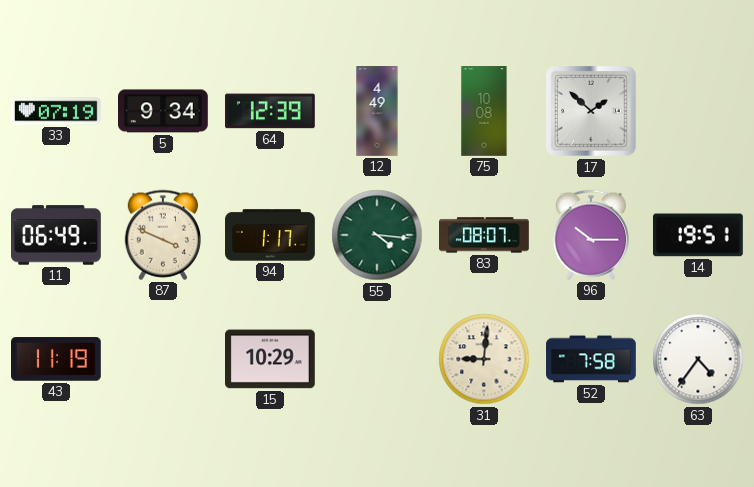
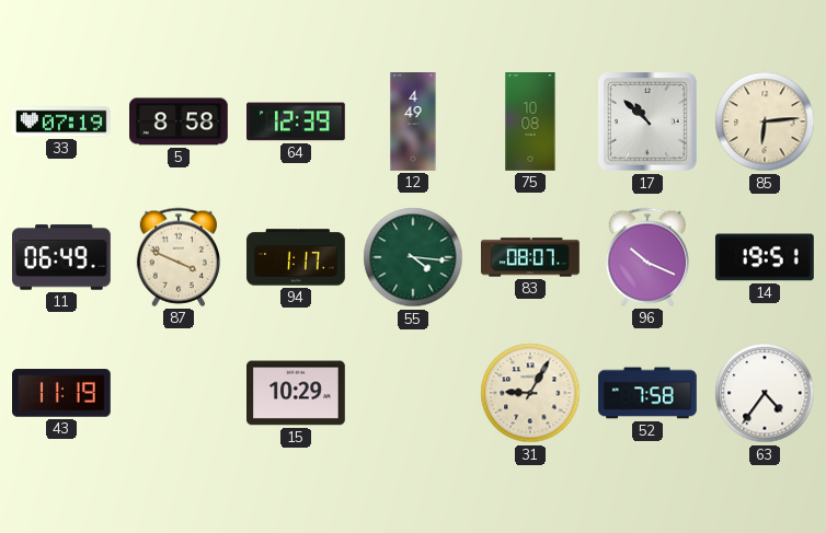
5: 9:34 -> 8:58 (180, 121)
17: 1:52 -> 10:52 (647, 121)
85: none -> 6:14 (765, 121)
96: 10:15 -> 10:19 (647, 257)
31: 9:01 -> 9:05 (530, 393)
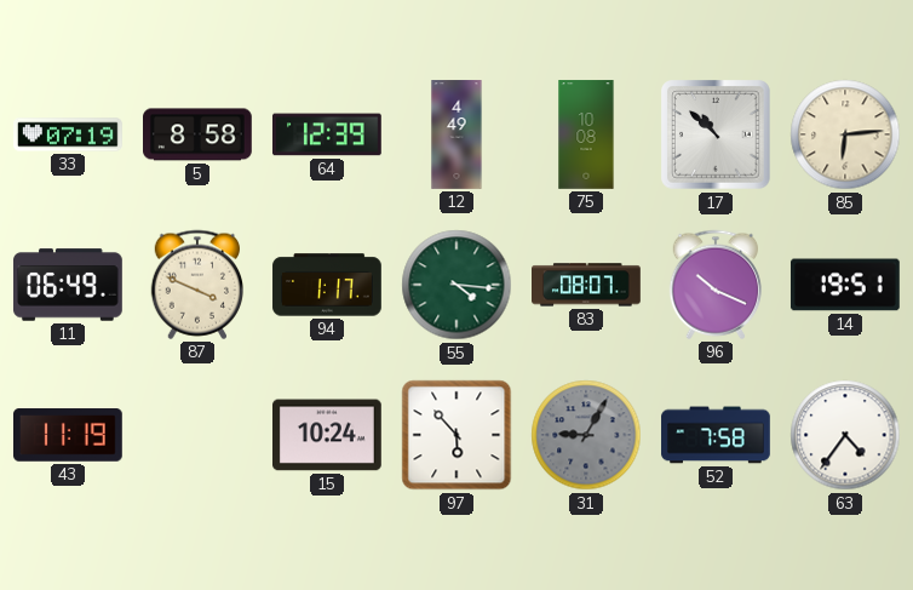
15: 10:29 -> 10:24 (328, 435)
97: none -> 5:53 (456, 435)
31 dial: cream -> grey (586, 435)
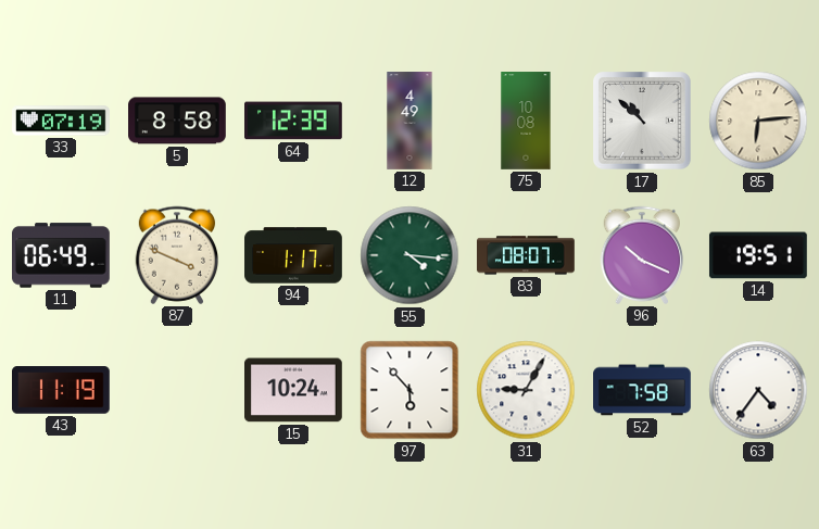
31 dial: grey -> white (526, 390)
